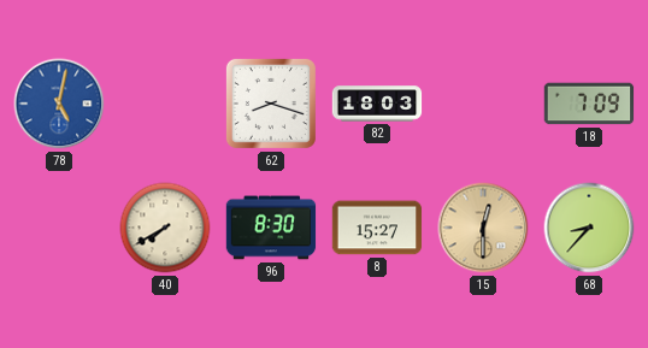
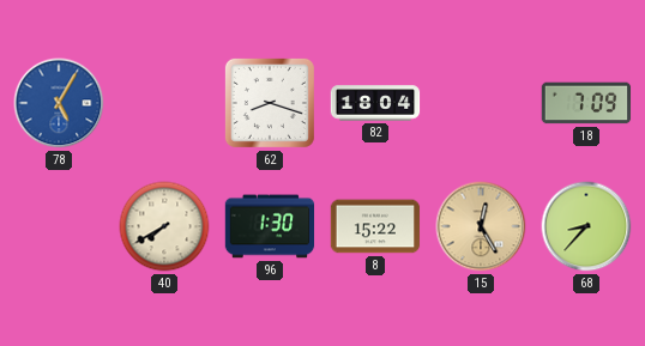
78: 5:02 -> 5:05 (59, 103)
82: 18:03 -> 18:04 (375, 103)
96: 8:30 -> 1:30 (270, 226)
8: 15:27 -> 15:22 (375, 226)
15: 12:30 -> 12:25 (481, 226)
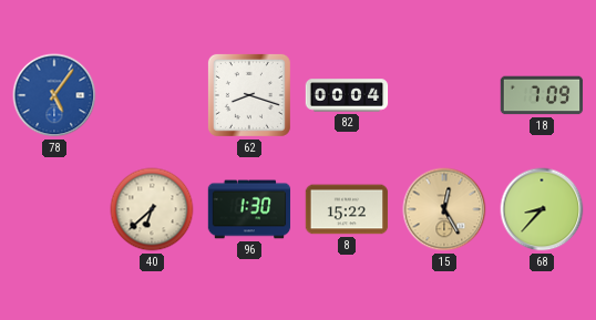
78: 5:05 -> 5:06 (54, 95)
82: 18:04 -> 00:04 (347, 95)
40: 7:40 -> 6:38 (152, 209)
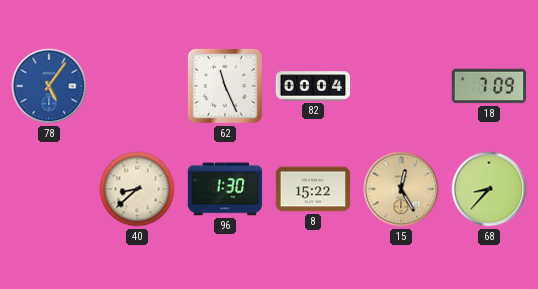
62: 8:18 -> 11:26 (225, 86)
40: 6:38 -> 8:38 (137, 189)
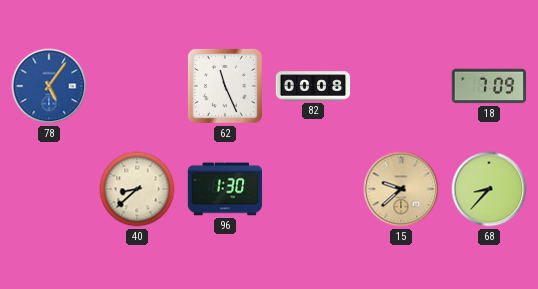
82: 00:04 -> 00:08 (313, 86)
8: 15:22 -> none (313, 189)
15: 12:25 -> 9:38 (401, 189)
